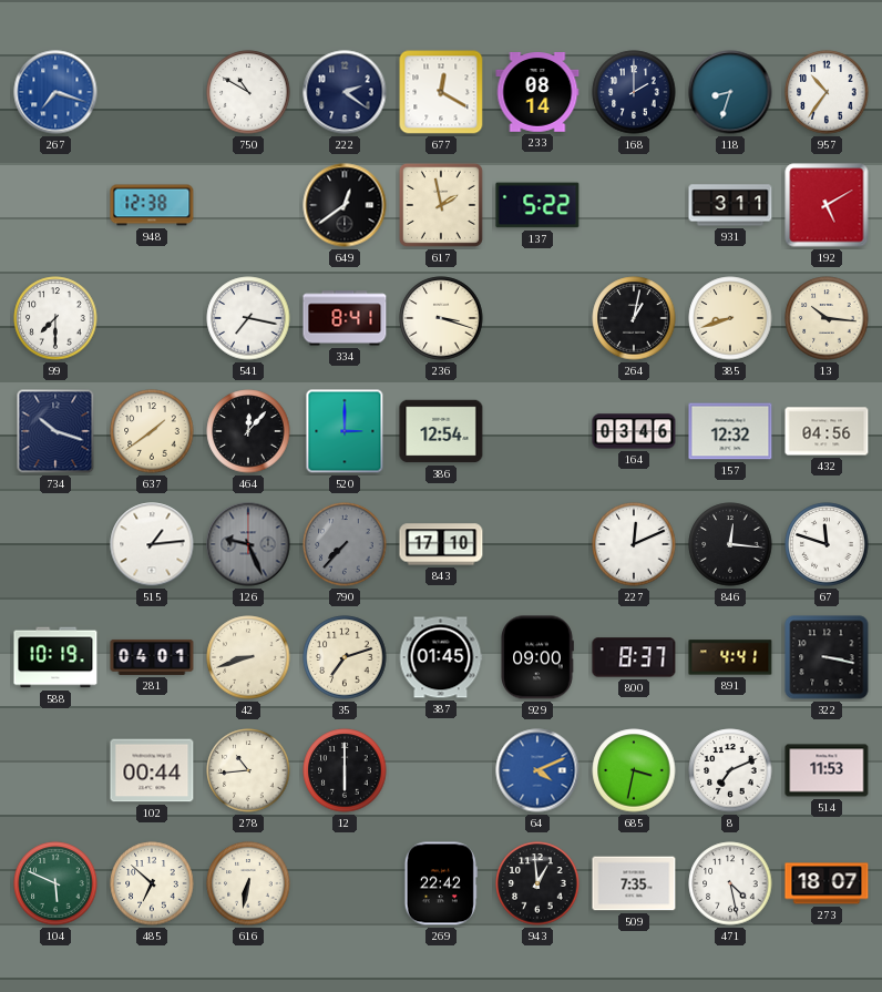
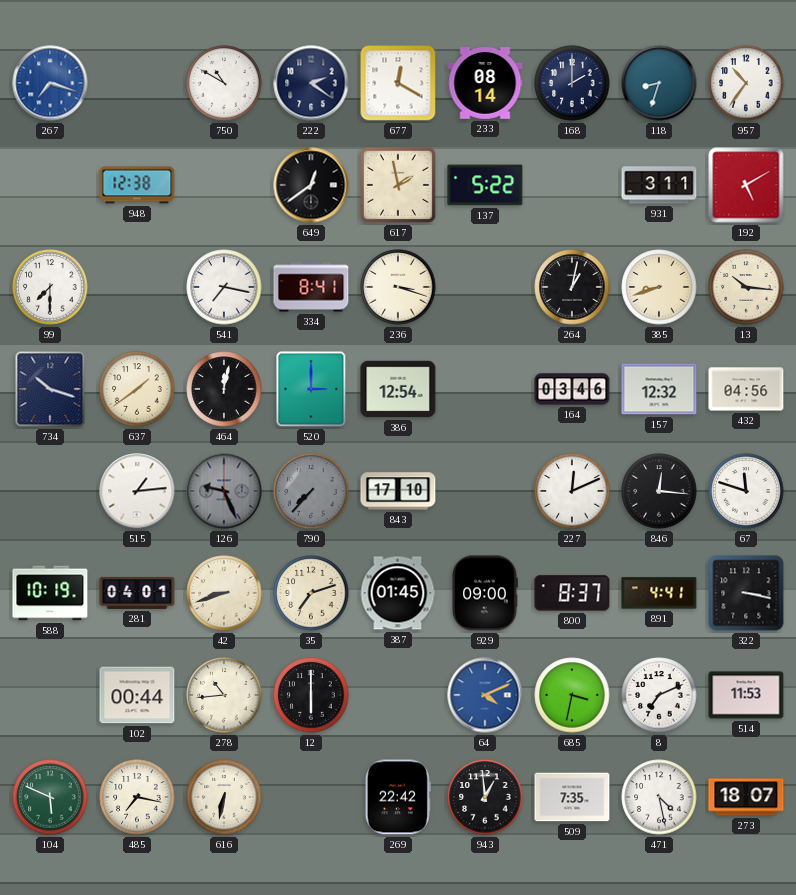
464: 12:07 -> 12:02 (224, 389)
485: 6:52 -> 7:17 (137, 797)
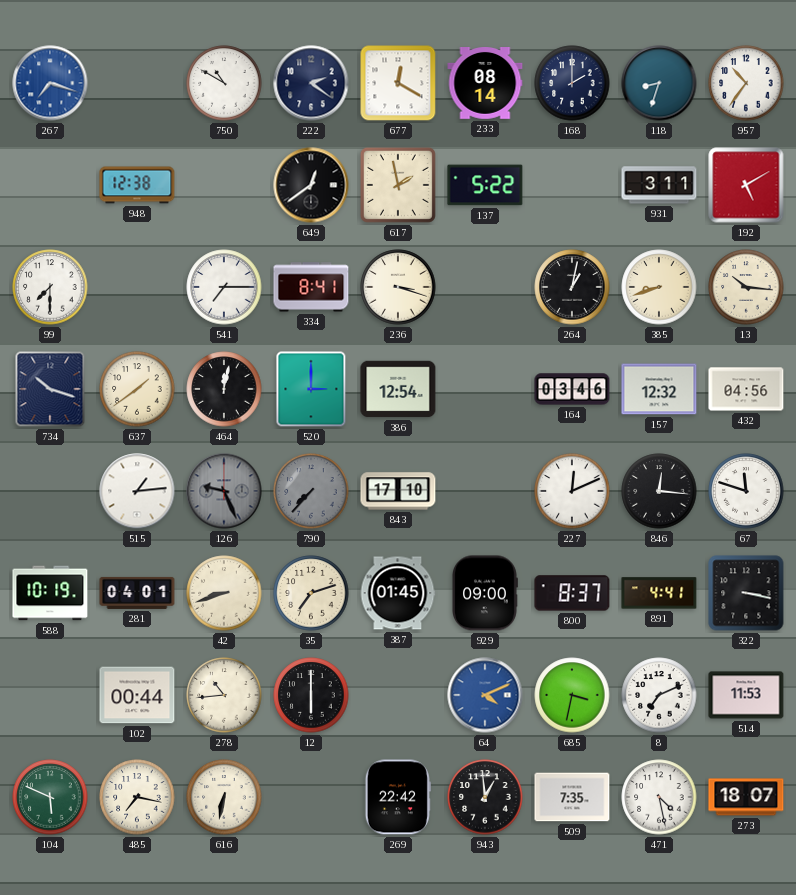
541: 7:17 -> 7:15 (224, 287)
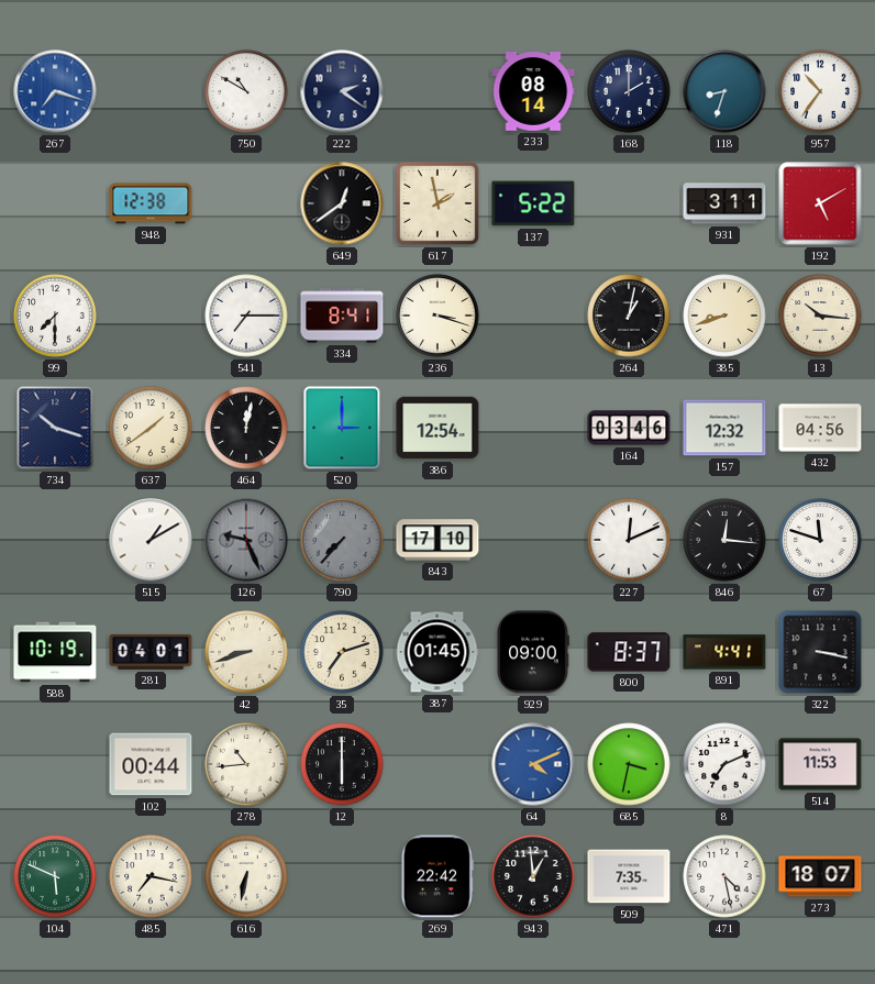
677: 12:20 -> none (398, 83)
515: 1:14 -> 1:10 (151, 540)
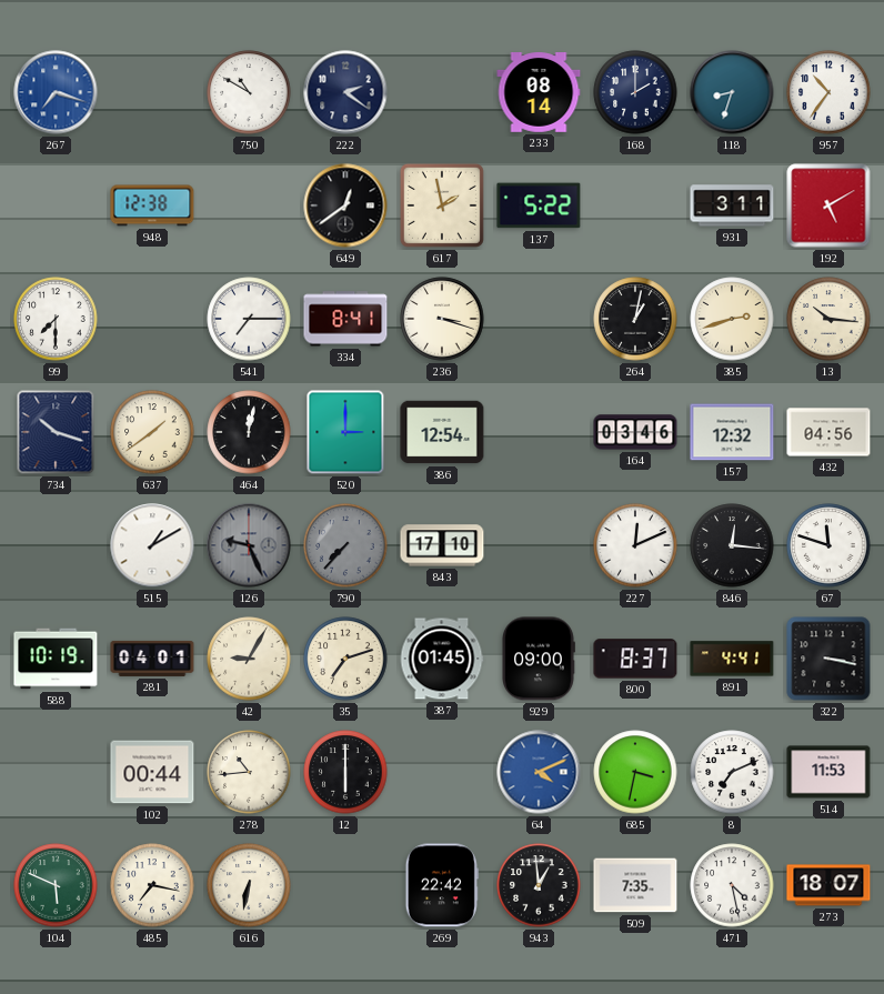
385: 8:42 -> 2:42 (732, 319)
42: 8:42 -> 9:05 (249, 659)
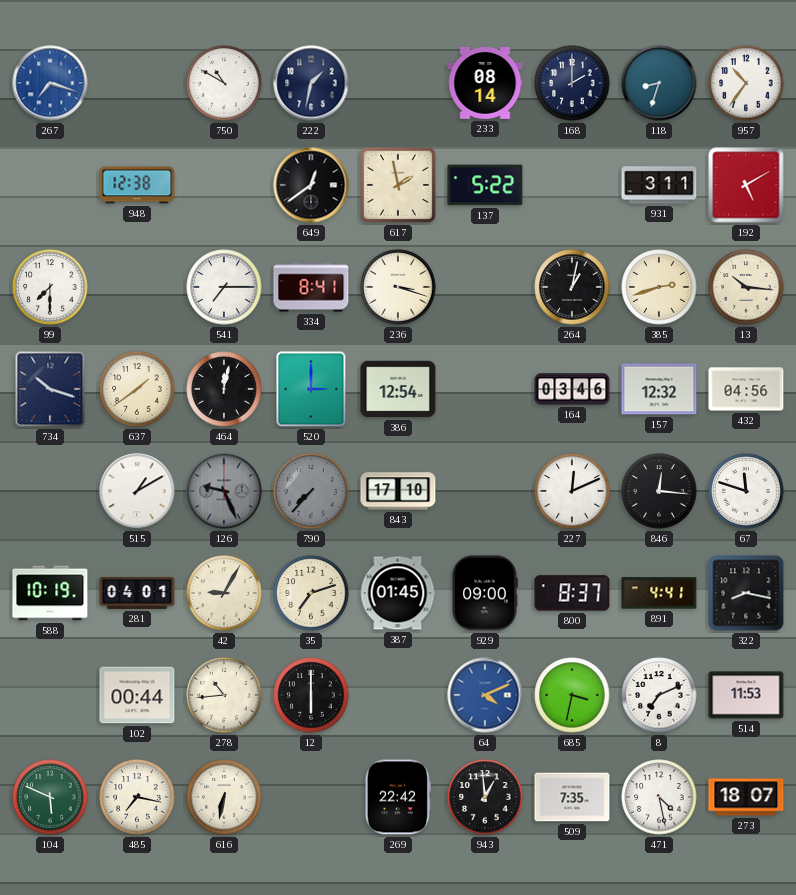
222: 2:21 -> 1:32 (311, 83)
322: 3:17 -> 8:17 (746, 593)
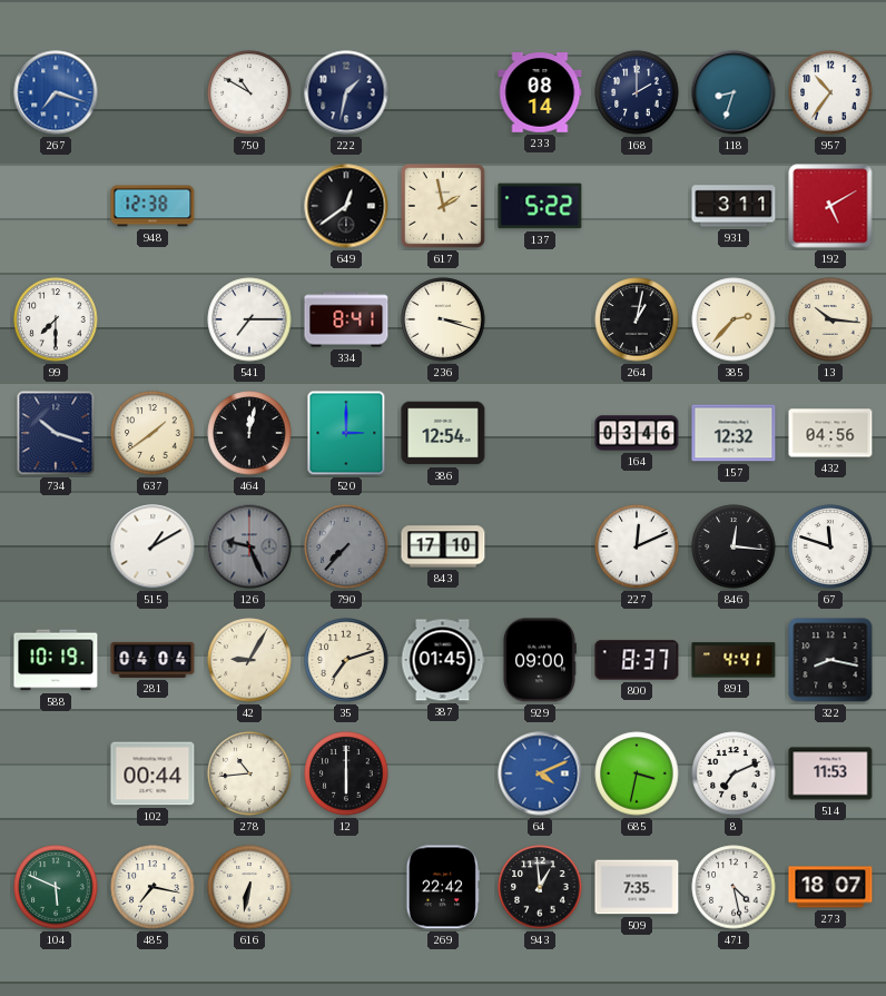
385: 2:42 -> 2:37 (734, 319)
281: 04:01 -> 04:04 (152, 660)
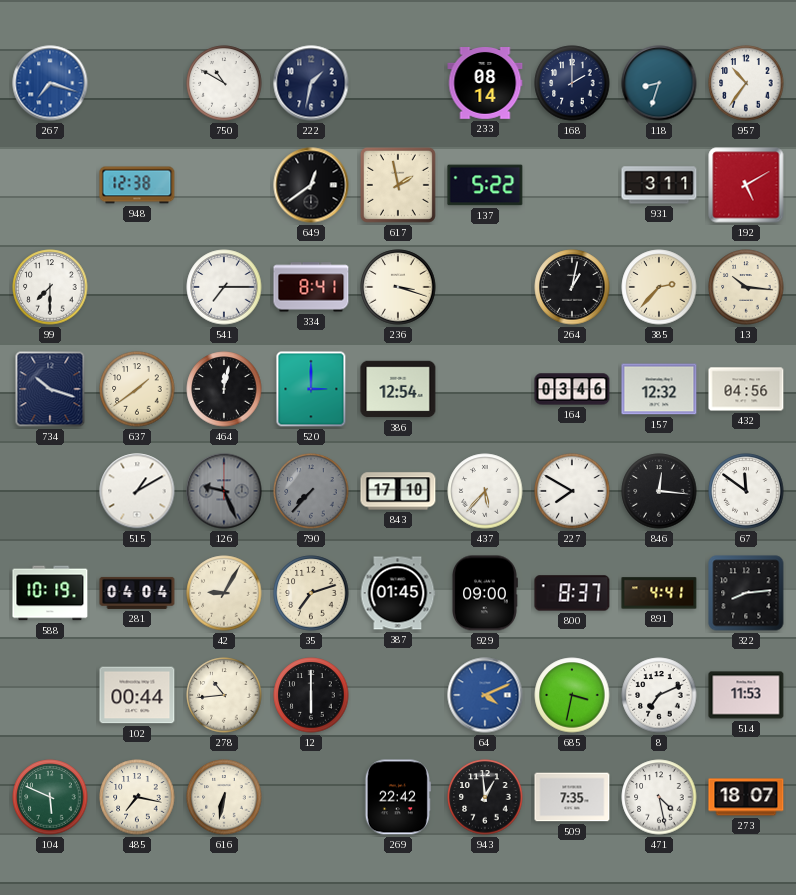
437: none -> 5:37 (485, 491)
227: 12:11 -> 7:50 (572, 491)
67: 11:48 -> 11:51 (746, 491)
322: 8:17 -> 8:14 (746, 593)
